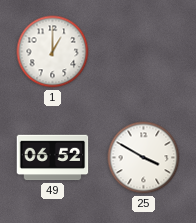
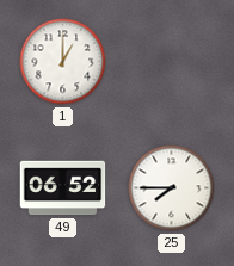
25: 3:50 -> 7:45 (172, 188)
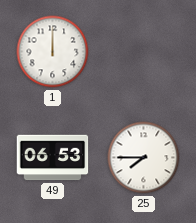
1: 1:00 -> 12:00 (53, 52)
49: 06:52 -> 06:53 (53, 158)
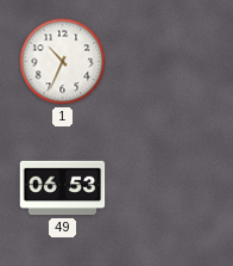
1: 12:00 -> 10:34 (63, 62)
25: 7:45 -> none (144, 158)
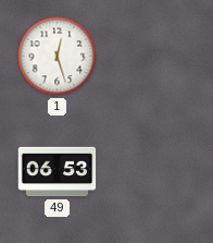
1: 10:34 -> 12:27 (58, 57)
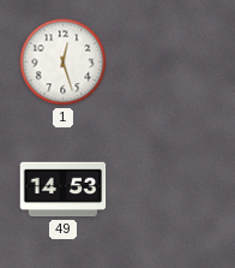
49: 06:53 -> 14:53 (64, 190)
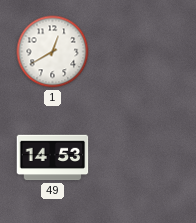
1: 12:27 -> 12:40 (53, 52)
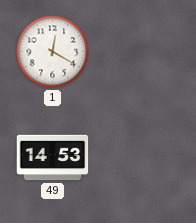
1: 12:40 -> 12:20 (53, 52)
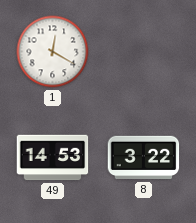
8: none -> 3:22 (144, 158)
